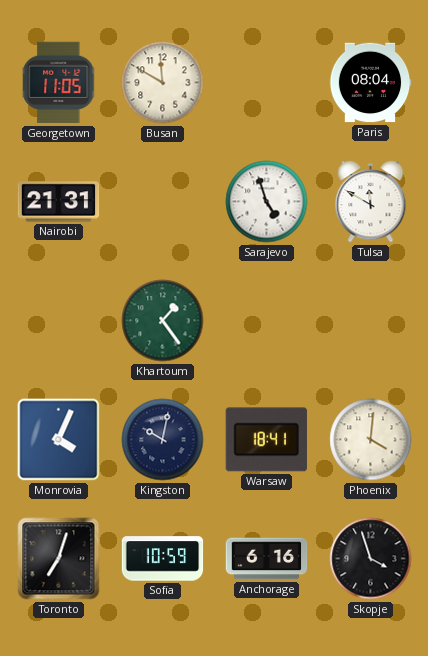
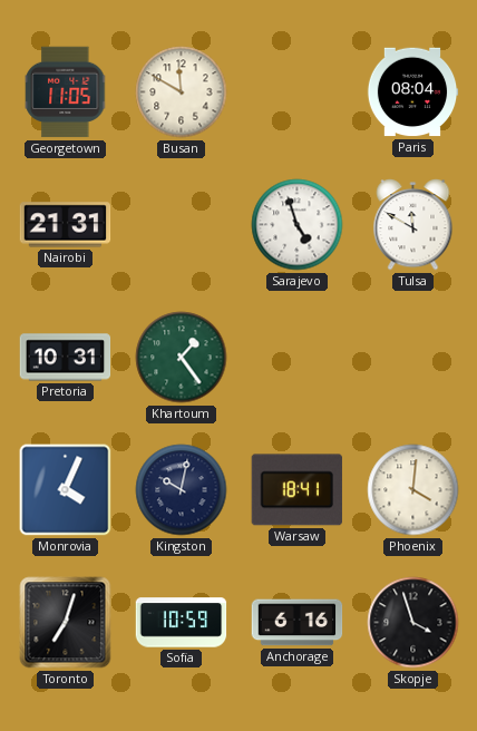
Pretoria: none -> 10:31 (66, 358)
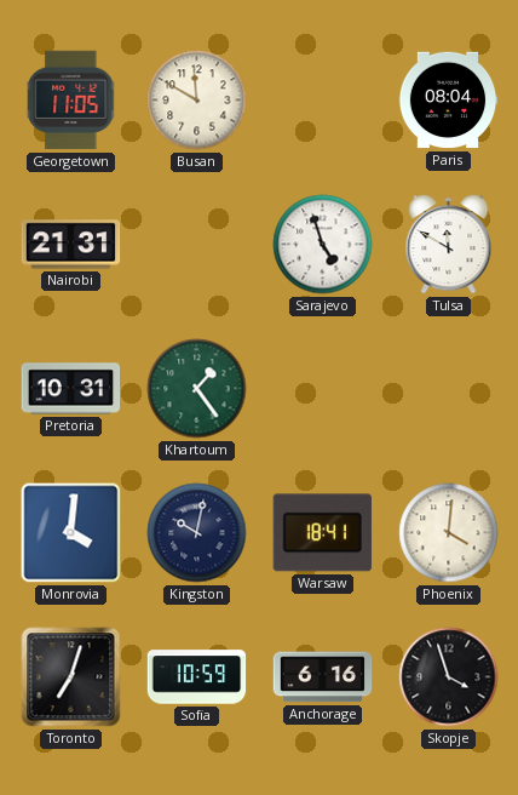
Monrovia: 4:04 -> 4:01 (71, 533)
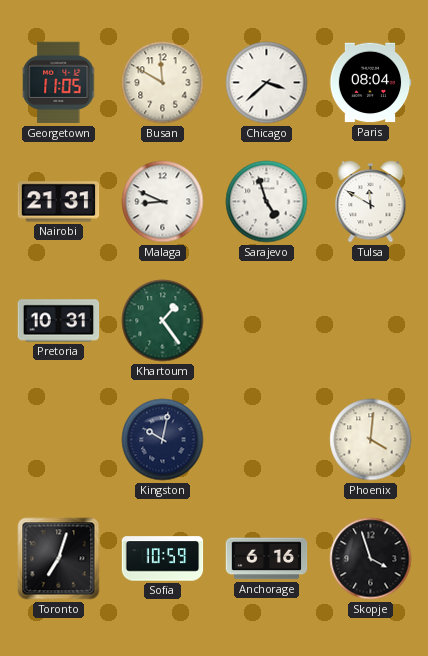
Chicago: none -> 3:38 (267, 83)
Malaga: none -> 8:49 (163, 202)
Monrovia: 4:01 -> none (71, 533)
Warsaw: 18:41 -> none (322, 533)
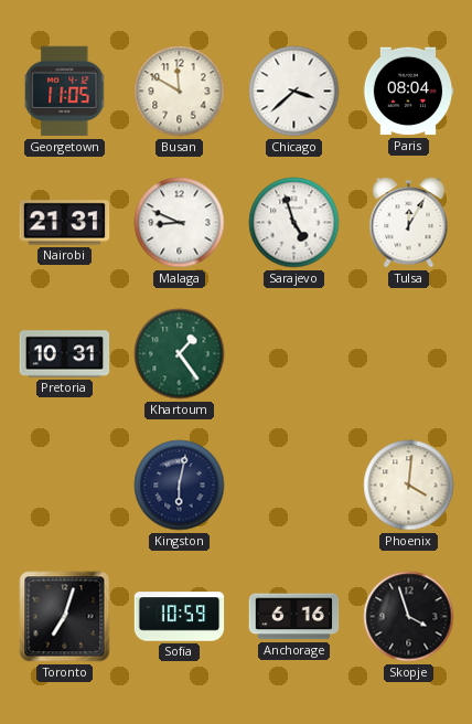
Tulsa: 11:50 -> 12:05 (409, 223)
Kingston: 10:02 -> 6:02 (180, 486)
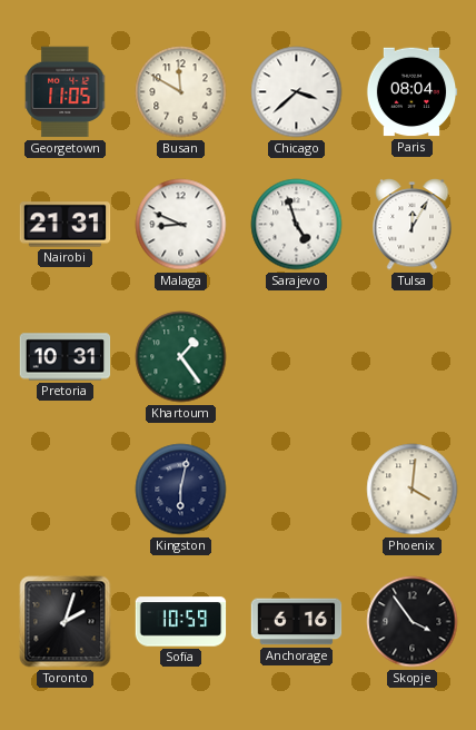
Toronto: 7:03 -> 2:03 (66, 622)
Skopje: 3:57 -> 3:54 (413, 622)
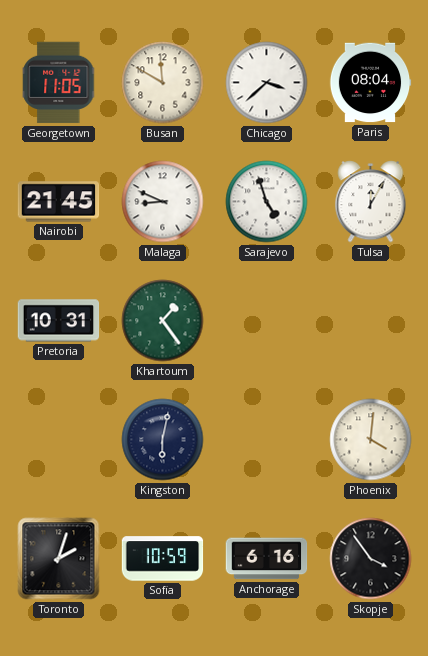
Nairobi: 21:31 -> 21:45 (59, 202)
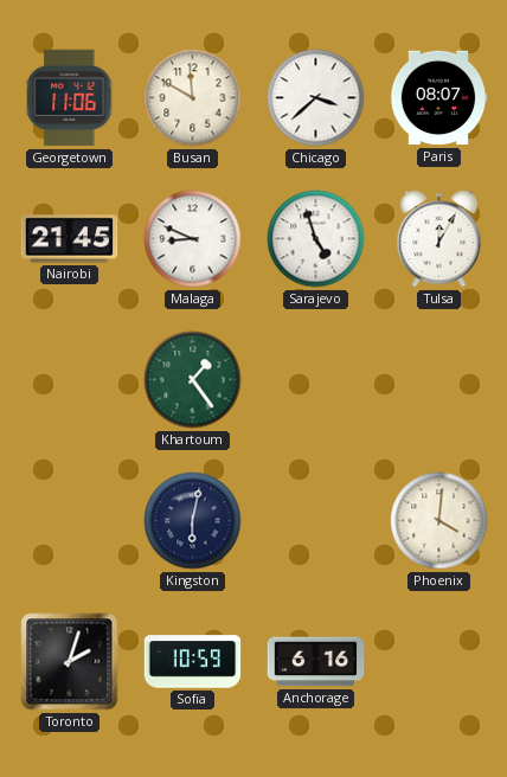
Georgetown: 11:05 -> 11:06 (70, 98)
Paris: 08:04 -> 08:07 (438, 98)
Pretoria: 10:31 -> none (59, 321)
Skopje: 3:54 -> none (371, 559)
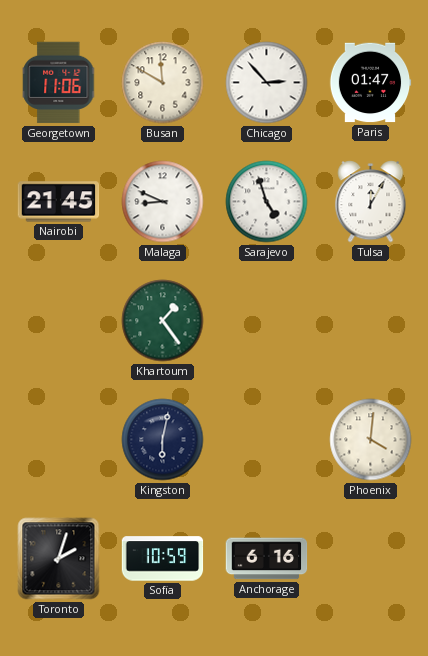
Chicago: 3:38 -> 2:53 (267, 83)
Paris: 08:07 -> 01:47 (370, 83)
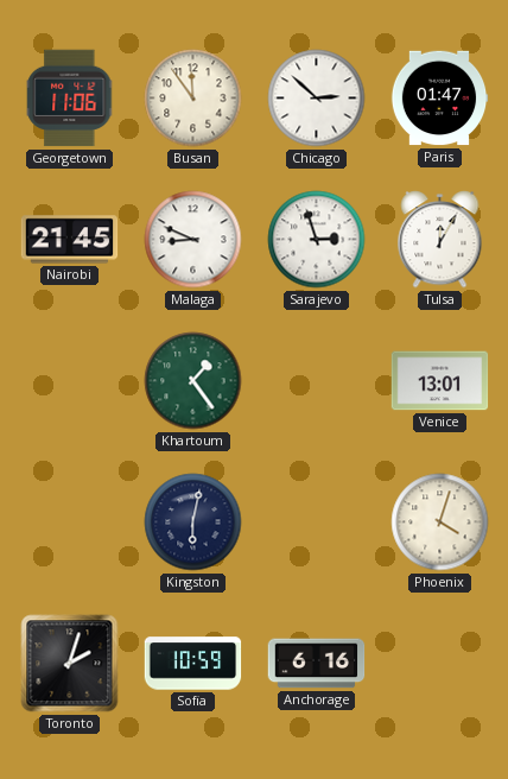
Busan: 11:50 -> 11:54 (193, 99)
Chicago: 2:53 -> 2:52 (317, 99)
Sarajevo: 4:57 -> 2:57 (317, 240)
Venice: none -> 13:01 (440, 381)
Phoenix: 4:01 -> 4:03 (440, 522)
